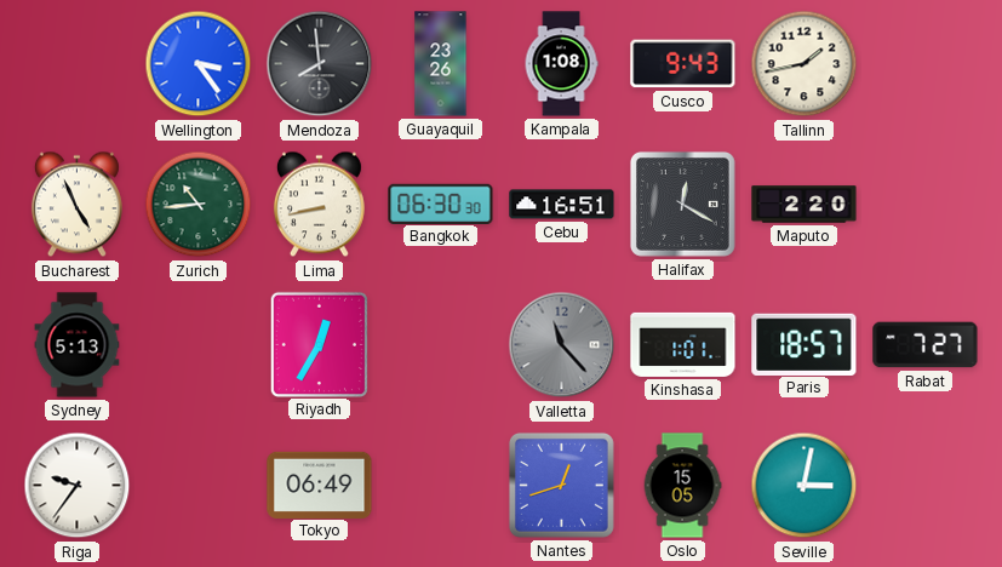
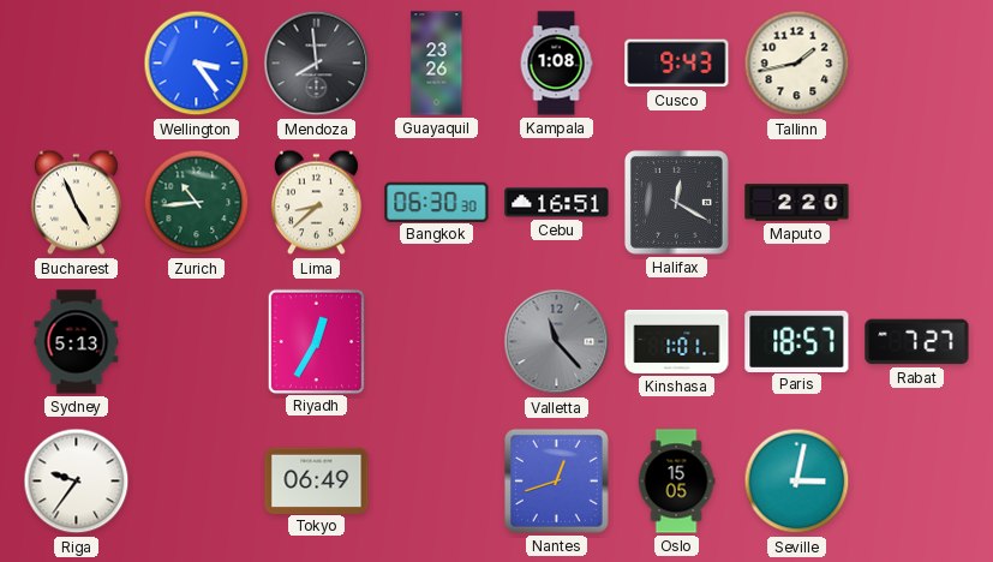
Lima: 8:43 -> 8:38 (316, 203)
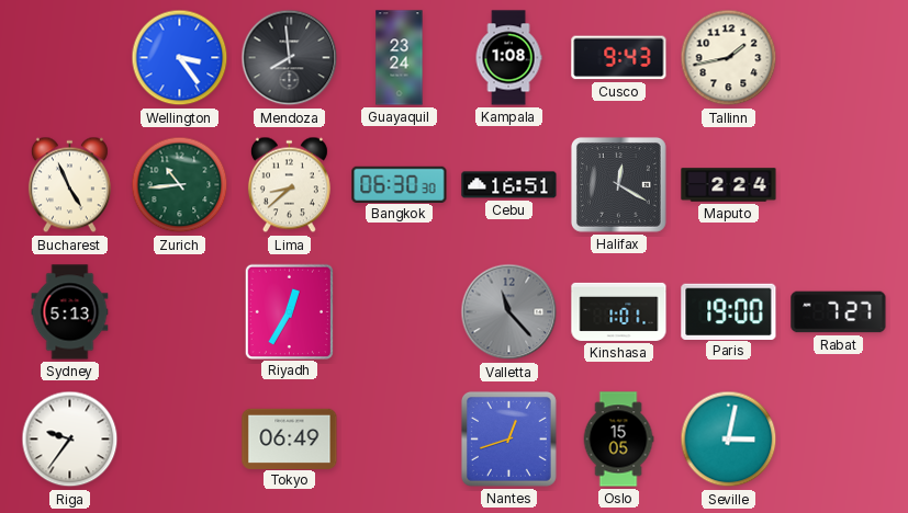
Guayaquil: 23:26 -> 23:24 (400, 58)
Maputo: 2:20 -> 2:24 (729, 185)
Paris: 18:57 -> 19:00 (729, 311)
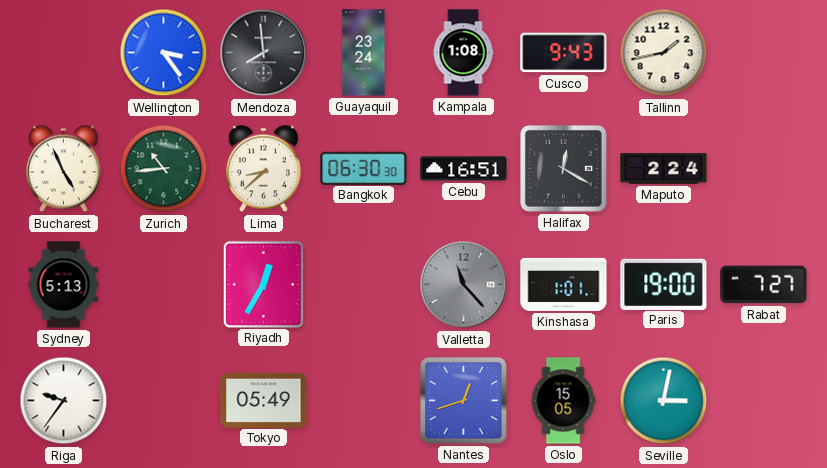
Tokyo: 06:49 -> 05:49 (264, 400)
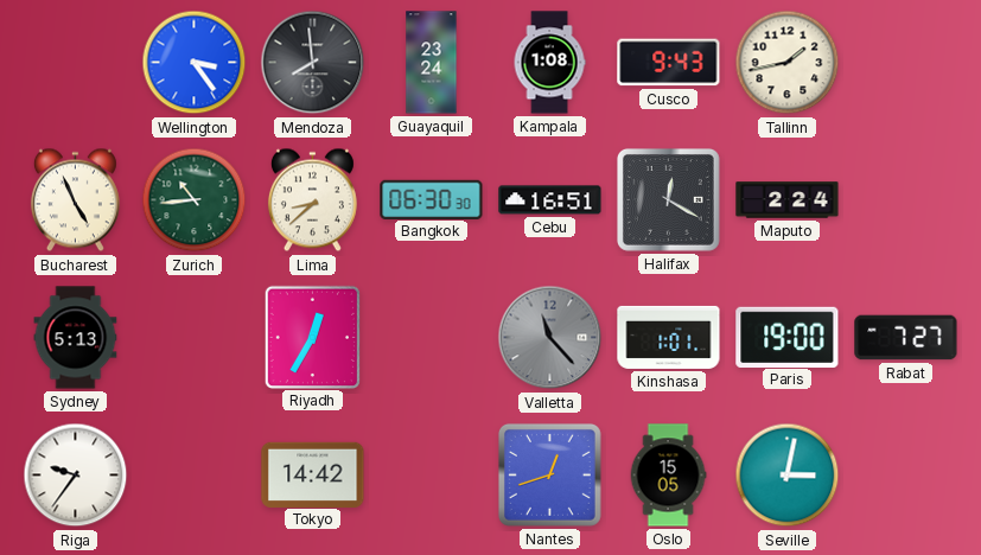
Tokyo: 05:49 -> 14:42 (313, 474)
